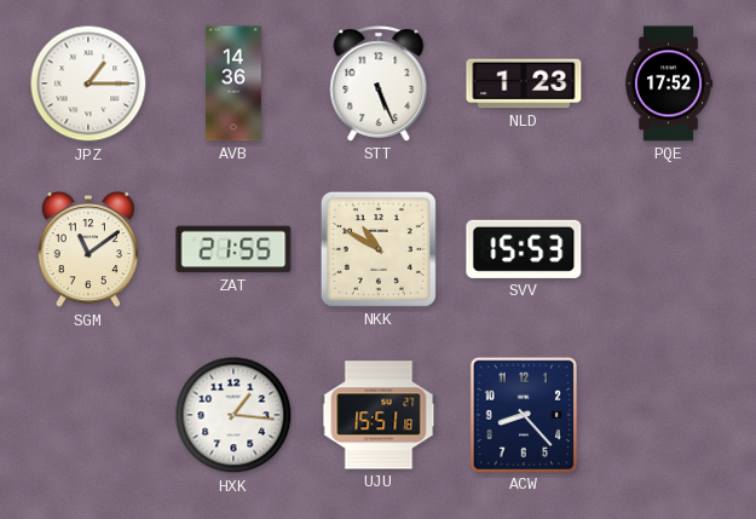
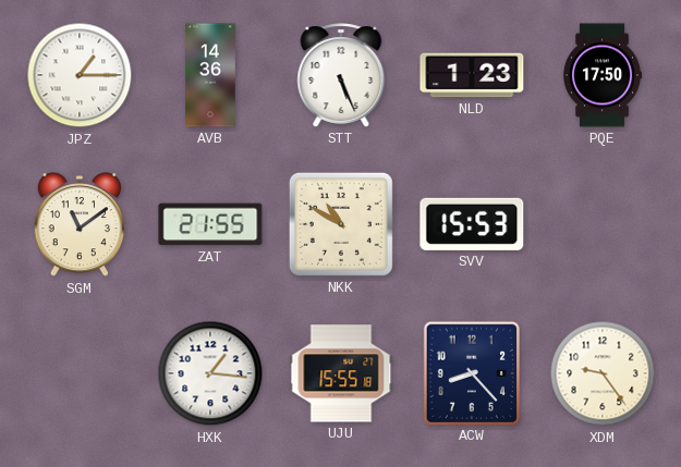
PQE: 17:52 -> 17:50 (603, 75)
UJU: 15:51 -> 15:55 (341, 373)
XDM: none -> 9:24 (603, 373)
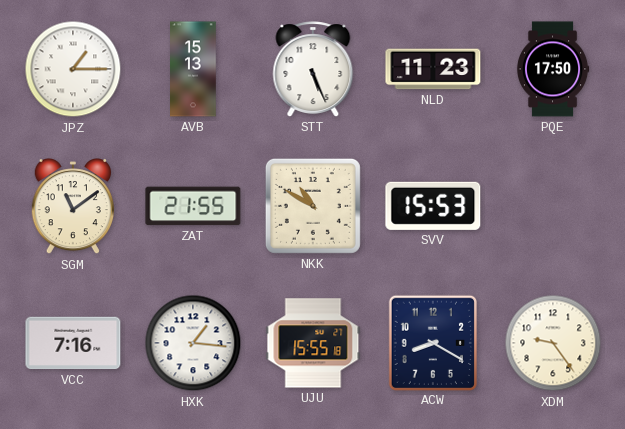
AVB: 14:36 -> 15:13 (193, 69)
NLD: 1:23 -> 11:23 (433, 69)
VCC: none -> 7:16 (73, 343)
ACW: 8:23 -> 8:20 (432, 342)
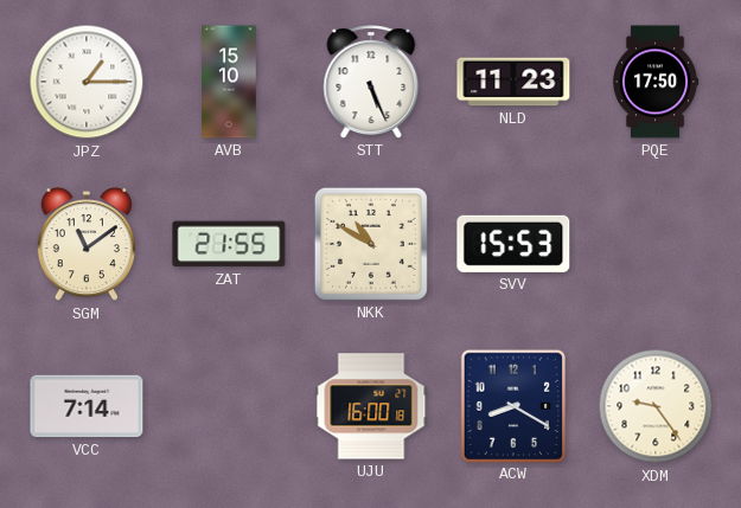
AVB: 15:13 -> 15:10 (229, 82)
VCC: 7:16 -> 7:14 (87, 406)
HXK: 1:16 -> none (193, 343)
UJU: 15:55 -> 16:00 (371, 406)
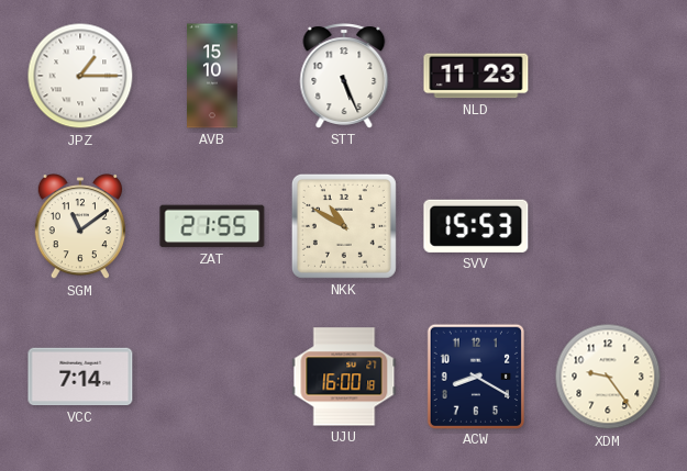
PQE: 17:50 -> none (656, 82)
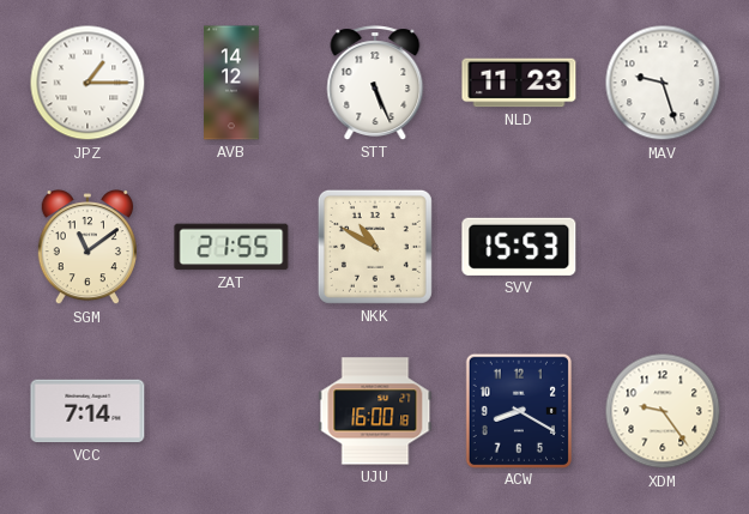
AVB: 15:10 -> 14:12 (231, 83)
MAV: none -> 9:27 (663, 83)
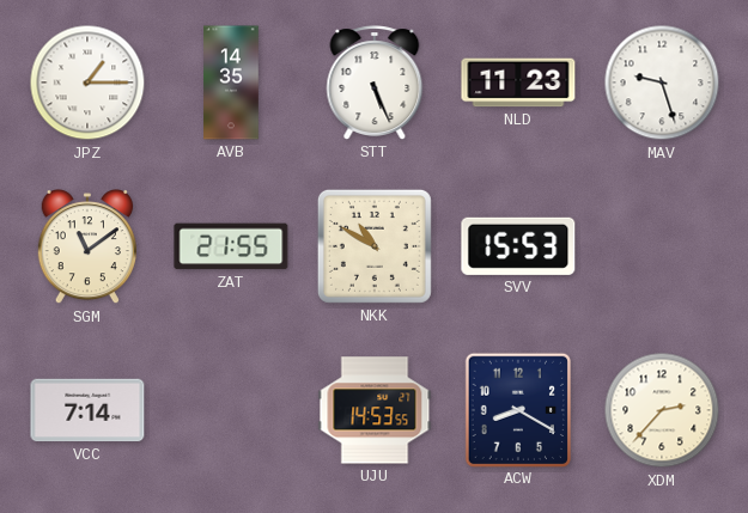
AVB: 14:12 -> 14:35 (231, 83)
UJU: 16:00 -> 14:53 (375, 410)
XDM: 9:24 -> 2:37 (662, 410)
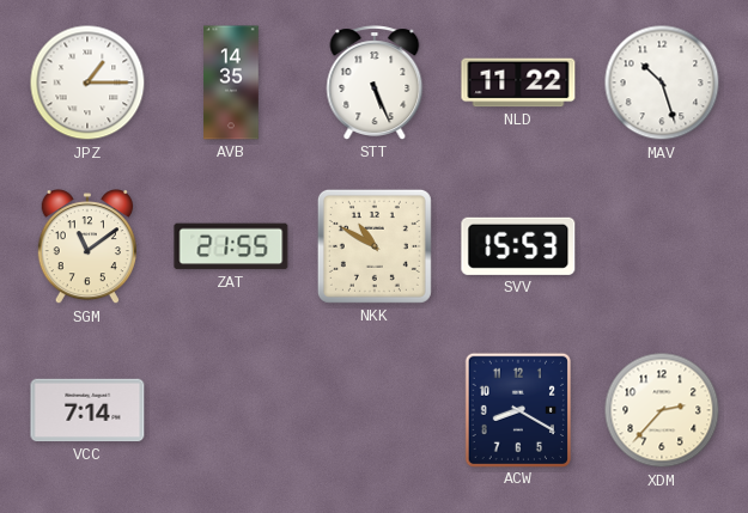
NLD: 11:23 -> 11:22 (518, 83)
MAV: 9:27 -> 10:27 (662, 83)
UJU: 14:53 -> none (375, 410)
